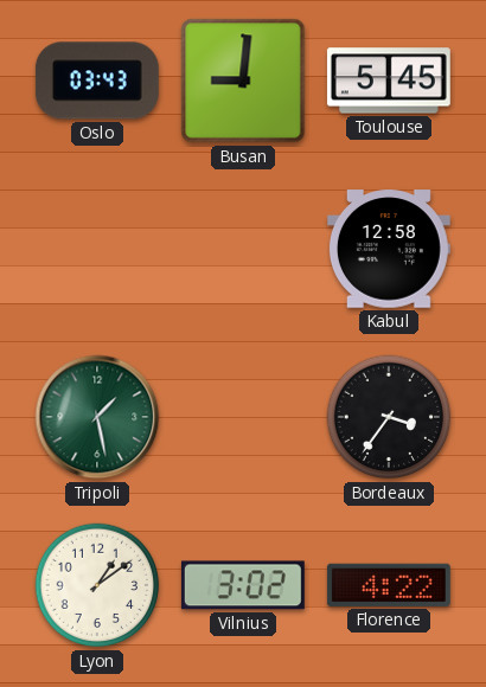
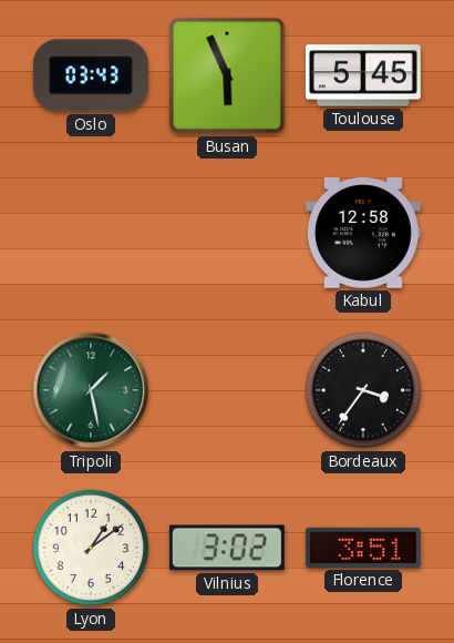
Busan: 9:01 -> 5:56 (227, 75)
Florence: 4:22 -> 3:51 (363, 548)
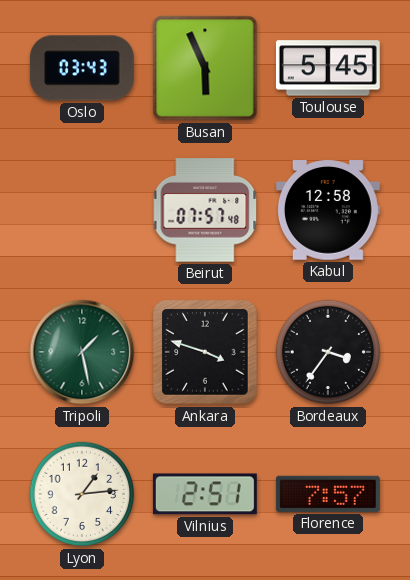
Beirut: none -> 07:57 (205, 210)
Ankara: none -> 3:48 (205, 352)
Lyon: 1:09 -> 1:14 (82, 494)
Vilnius: 3:02 -> 2:51 (205, 494)
Florence: 3:51 -> 7:57 (328, 494)
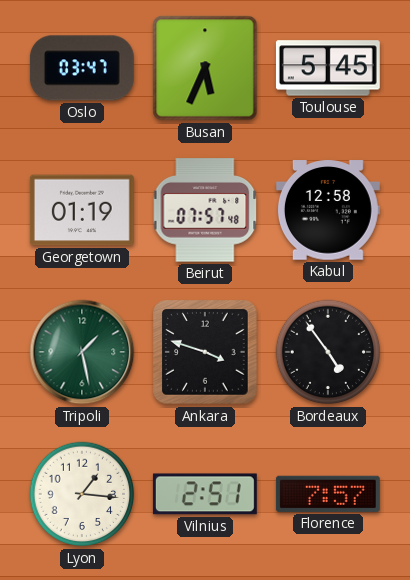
Oslo: 03:43 -> 03:47 (82, 68)
Busan: 5:56 -> 5:34 (205, 68)
Georgetown: none -> 01:19 (82, 210)
Bordeaux: 3:36 -> 4:54 (328, 352)
Lyon: 1:14 -> 1:16 (82, 494)
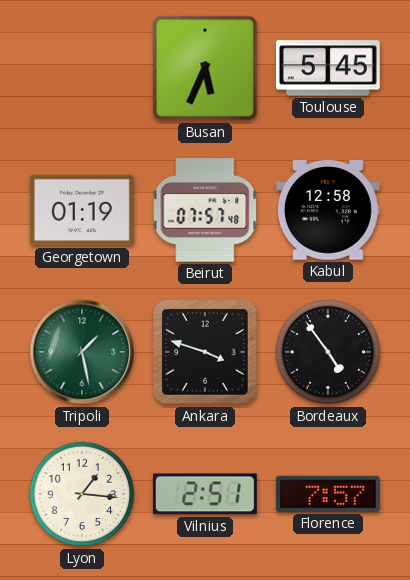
Oslo: 03:47 -> none (82, 68)
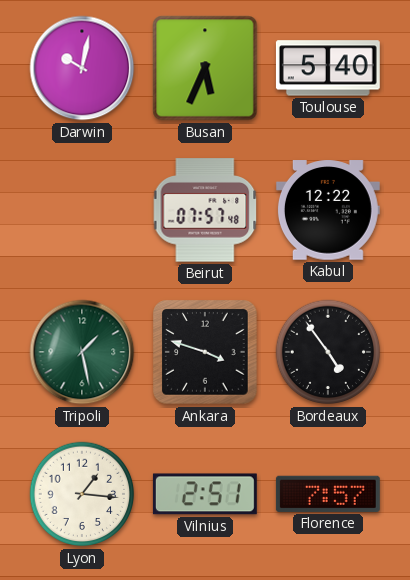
Darwin: none -> 10:02 (82, 68)
Toulouse: 5:45 -> 5:40 (328, 68)
Georgetown: 01:19 -> none (82, 210)
Kabul: 12:58 -> 12:22 (328, 210)
